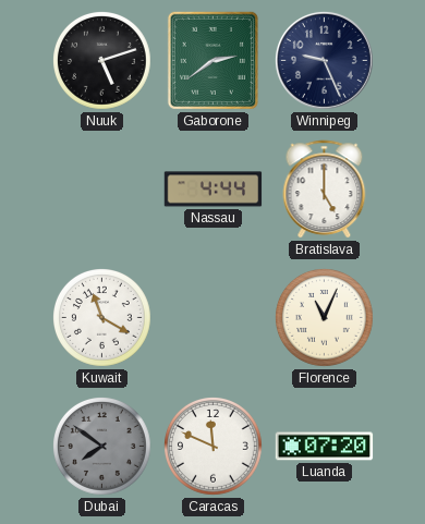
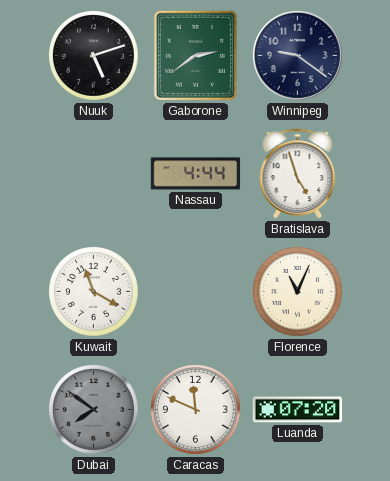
Winnipeg: 9:26 -> 9:21 (297, 55)
Bratislava: 5:00 -> 4:57 (298, 174)
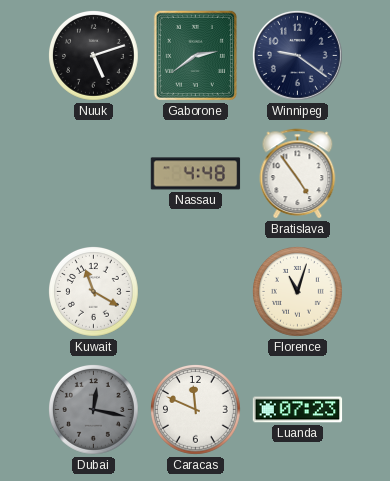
Nassau: 4:44 -> 4:48 (196, 174)
Bratislava: 4:57 -> 4:54 (298, 174)
Florence: 11:04 -> 11:03 (298, 292)
Dubai: 7:51 -> 12:17 (94, 410)
Luanda: 07:20 -> 07:23 (298, 410)
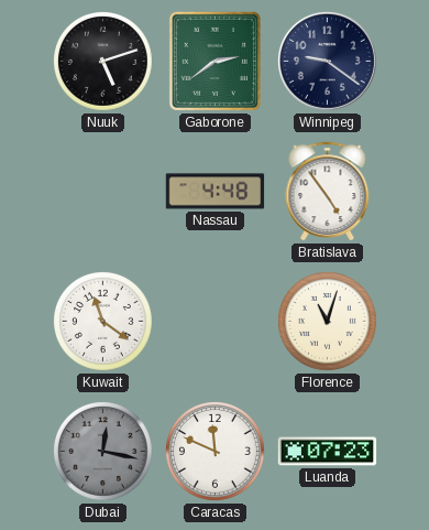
Kuwait: 11:20 -> 11:21 (103, 322)
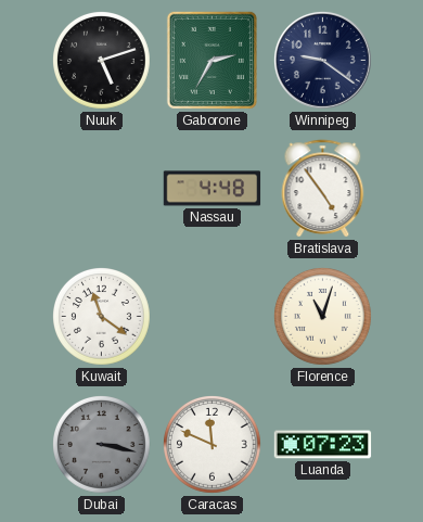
Gaborone: 2:39 -> 2:35 (211, 60)
Dubai: 12:17 -> 3:17 (102, 445)
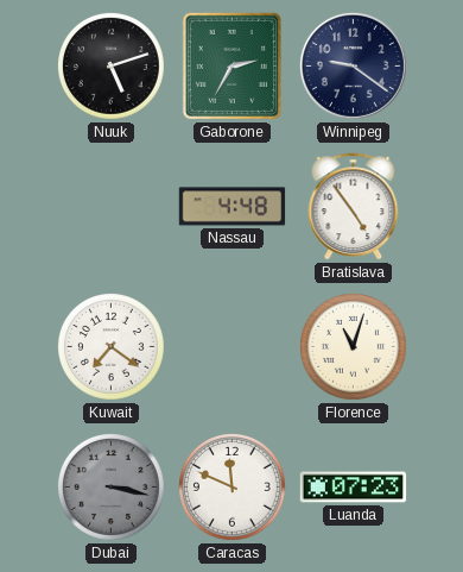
Kuwait: 11:21 -> 7:21 (112, 347)
